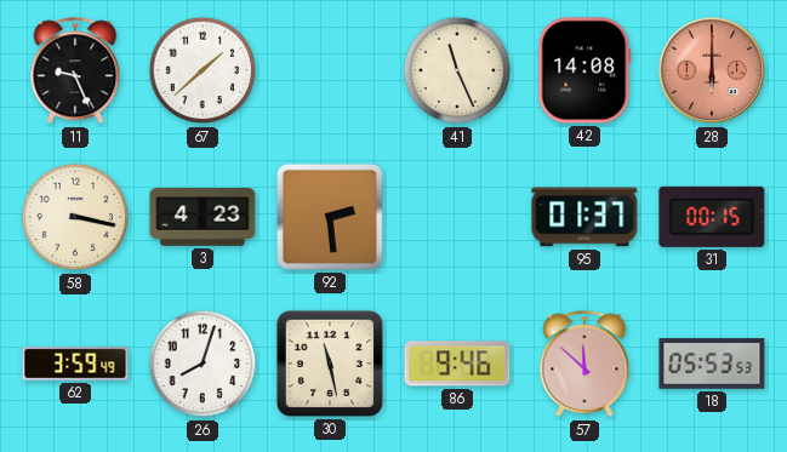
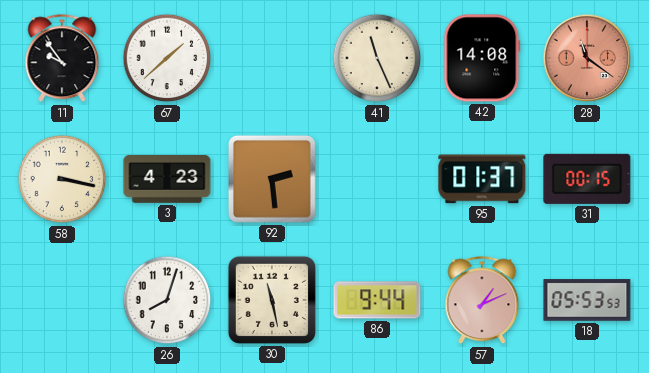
11: 9:26 -> 9:54 (62, 59)
28: 6:00 -> 11:21 (587, 58)
62: 3:59 -> none (75, 364)
86: 9:46 -> 9:44 (377, 300)
57: 11:52 -> 1:11 (482, 301)
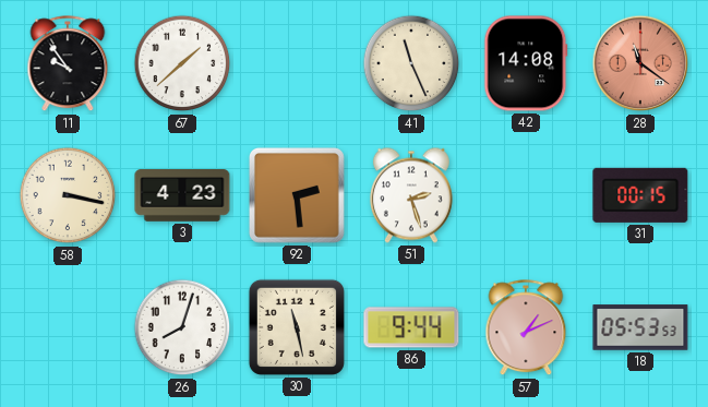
51: none -> 2:27 (411, 195)
95: 01:37 -> none (482, 179)
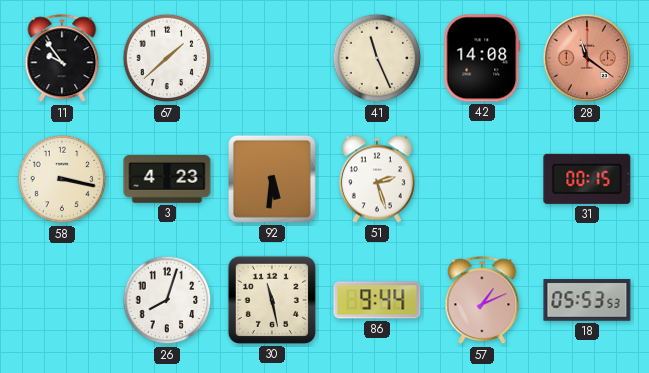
92: 2:29 -> 5:31 (272, 179)
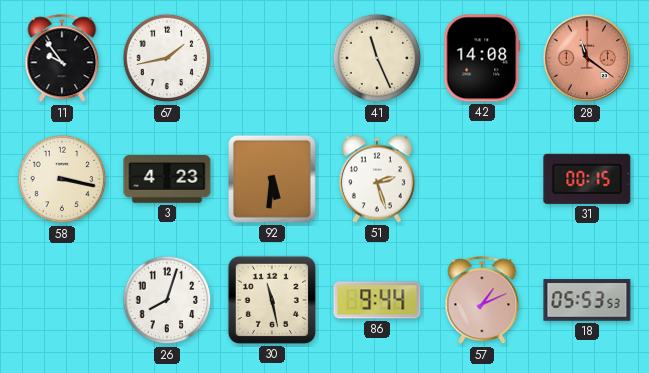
67: 1:38 -> 1:43 (167, 58)
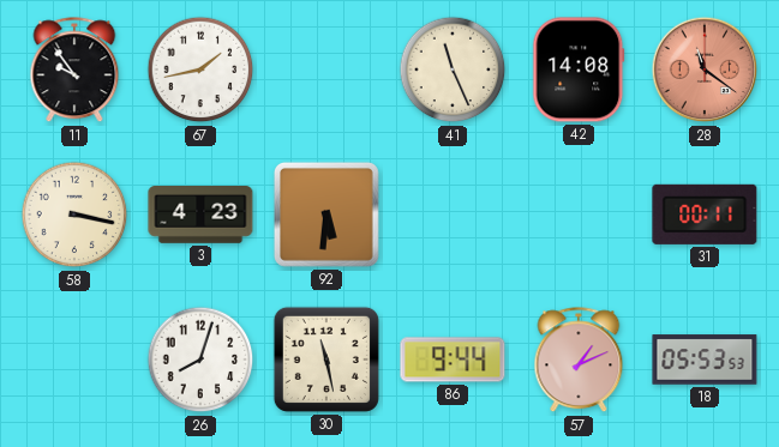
51: 2:27 -> none (377, 179)
31: 00:15 -> 00:11 (705, 215)
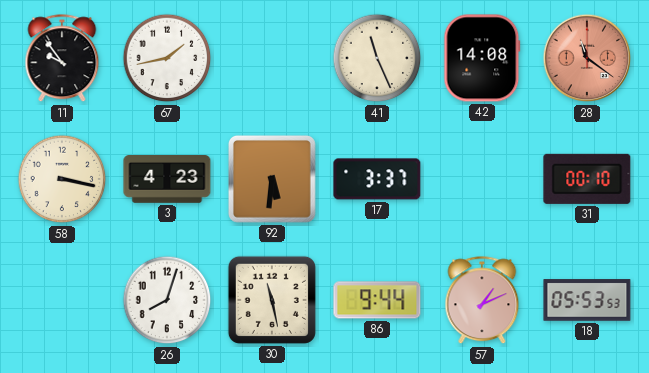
17: none -> 3:37 (377, 179)
31: 00:11 -> 00:10 (587, 179)
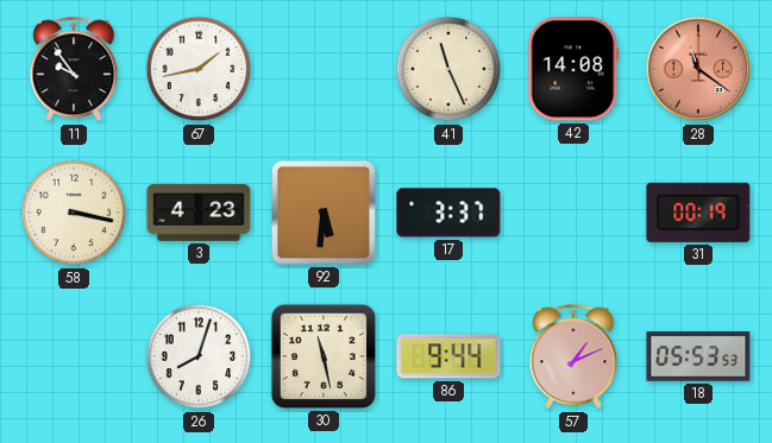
31: 00:10 -> 00:19 (698, 213)
